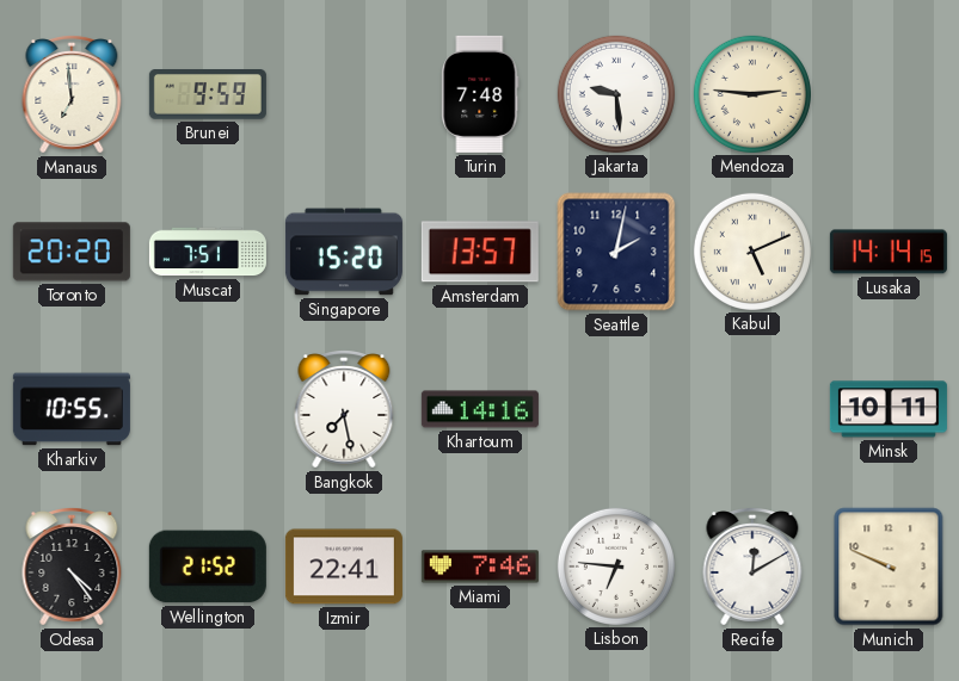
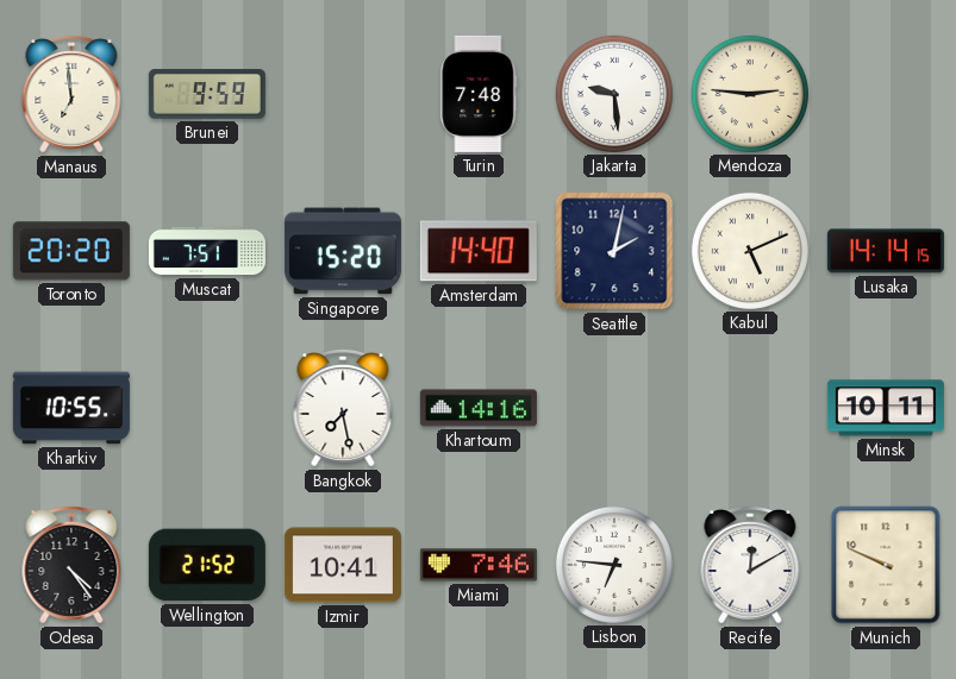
Amsterdam: 13:57 -> 14:40 (479, 251)
Izmir: 22:41 -> 10:41 (343, 565)
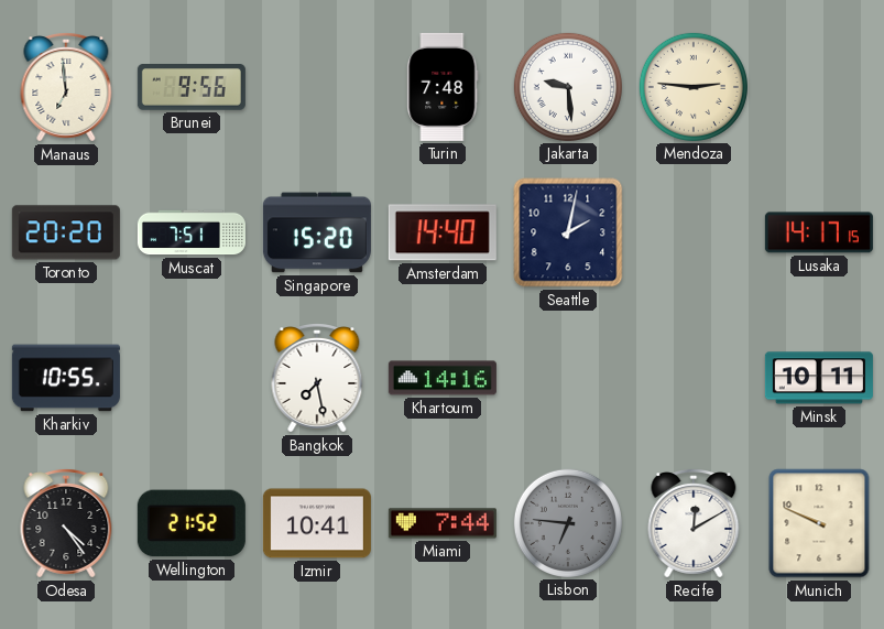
Brunei: 9:59 -> 9:56 (192, 88)
Kabul: 5:11 -> none (750, 251)
Lusaka: 14:14 -> 14:17 (819, 232)
Miami: 7:46 -> 7:44 (443, 523)
Lisbon dial: white -> grey (568, 523)
